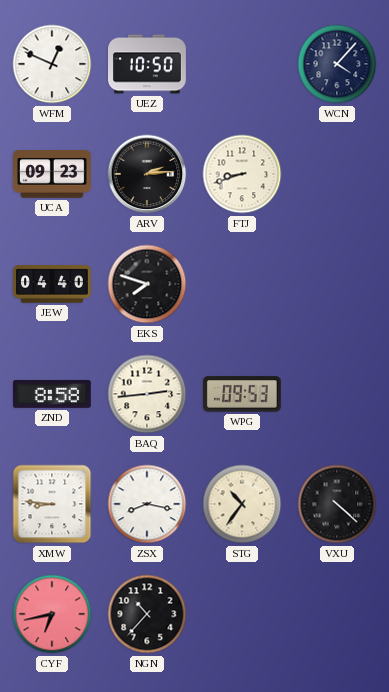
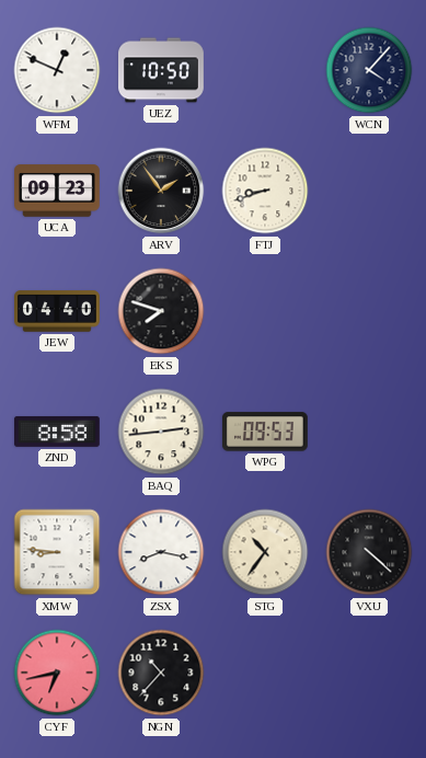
ARV: 2:14 -> 1:54 (161, 191)
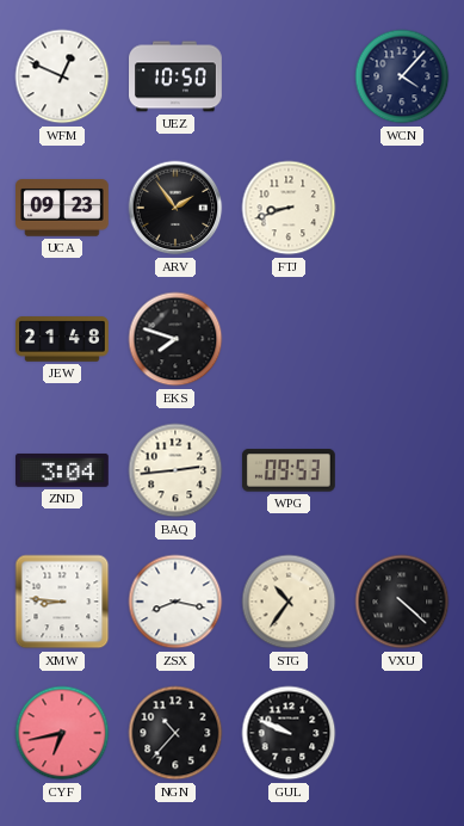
JEW: 04:40 -> 21:48 (62, 339)
ZND: 8:58 -> 3:04 (63, 470)
GUL: none -> 9:49 (289, 733)
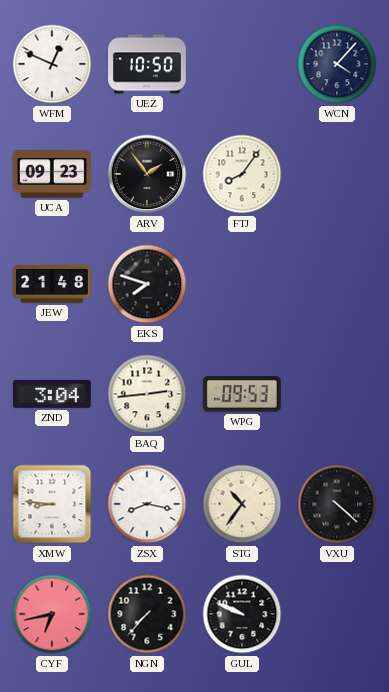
FTJ: 8:42 -> 8:06 (242, 174)
NGN: 10:37 -> 7:37 (147, 614)
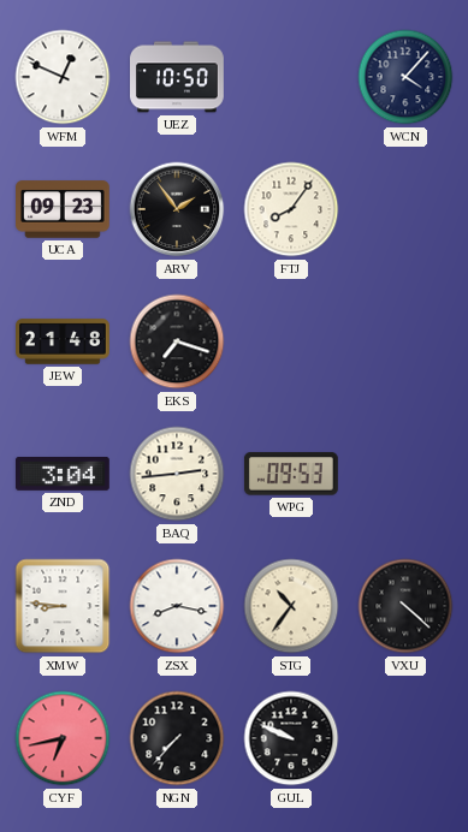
EKS: 7:48 -> 7:18 (177, 341)
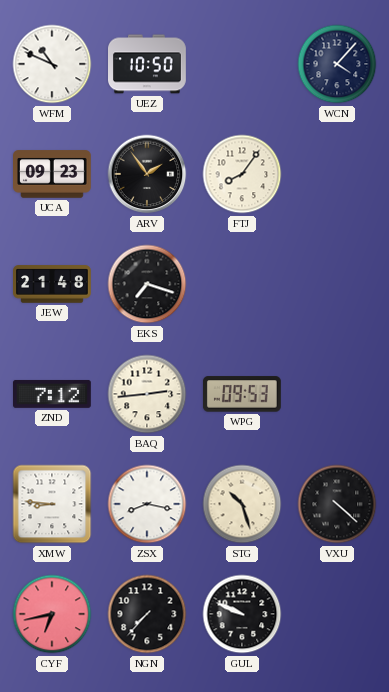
WFM: 12:49 -> 10:49 (52, 64)
ZND: 3:04 -> 7:12 (53, 394)
STG: 10:36 -> 10:27 (242, 504)
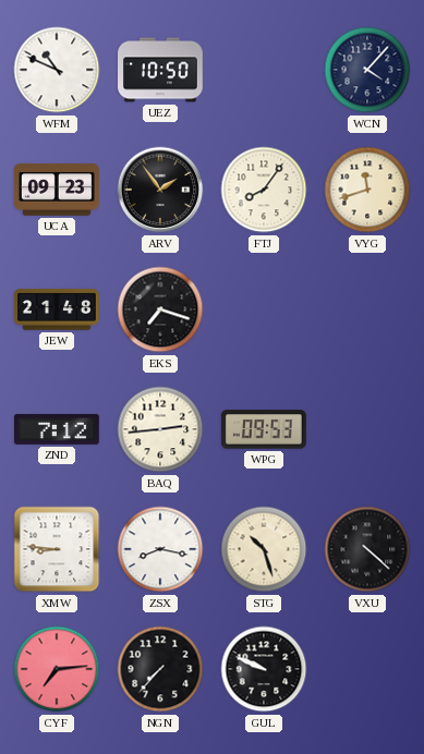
VYG: none -> 11:42 (367, 190)
CYF: 6:43 -> 7:14 (57, 669)
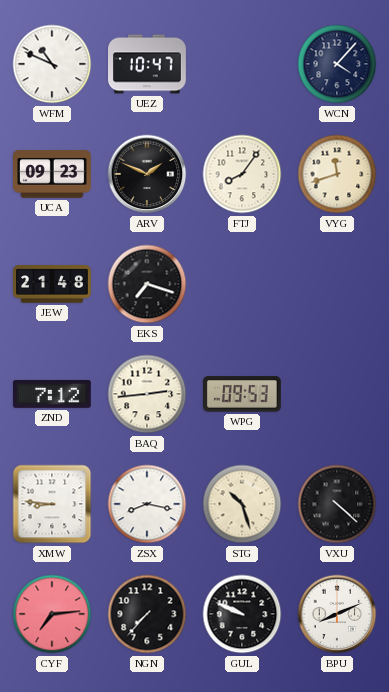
UEZ: 10:50 -> 10:47 (148, 64)
ARV: 1:54 -> 1:49 (147, 174)
BPU: none -> 8:11 (337, 614)
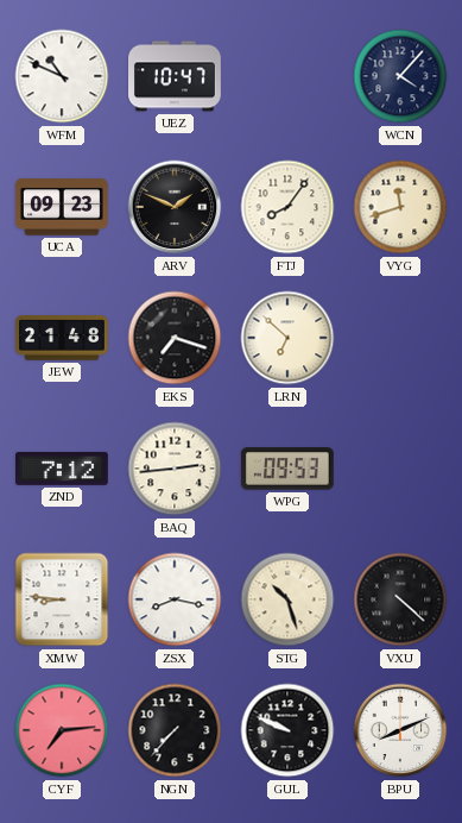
LRN: none -> 6:52 (287, 338)
